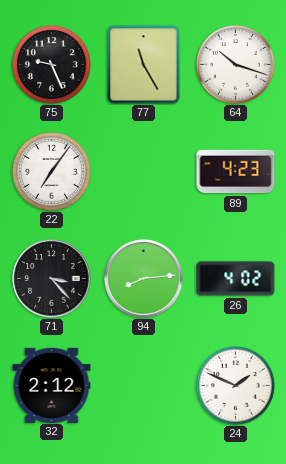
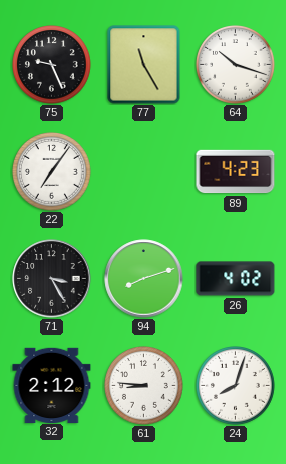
71: 3:23 -> 3:25 (52, 279)
94: 8:14 -> 8:12 (144, 279)
61: none -> 8:46 (144, 386)
24: 1:49 -> 8:03 (236, 386)
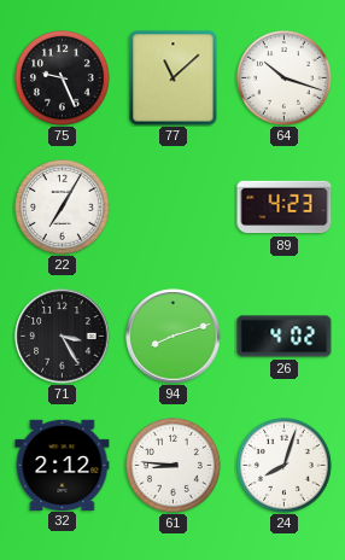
77: 11:25 -> 11:08 (174, 78)
22: 7:06 -> 7:05 (63, 208)
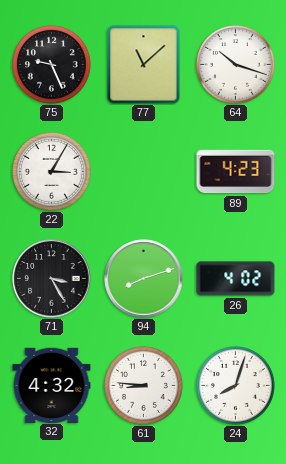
22: 7:05 -> 3:05 (52, 172)
32: 2:12 -> 4:32 (52, 385)
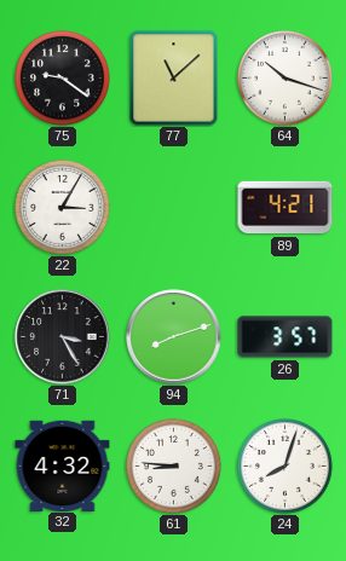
75: 9:26 -> 9:21 (63, 79)
89: 4:23 -> 4:21 (286, 208)
26: 4:02 -> 3:57 (286, 337)
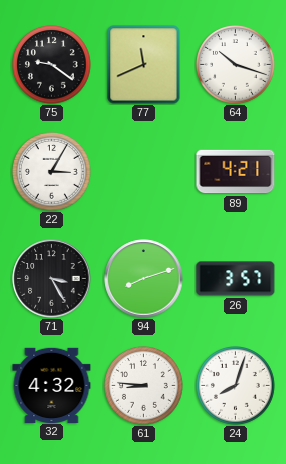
77: 11:08 -> 11:41 (144, 65)
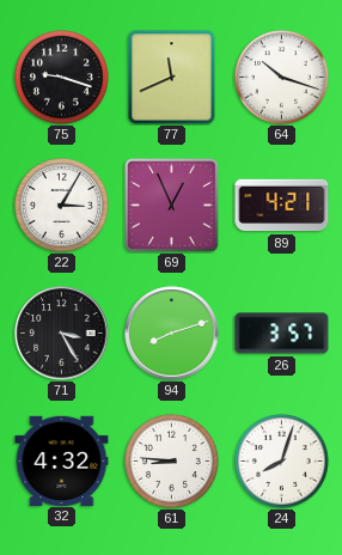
75: 9:21 -> 9:18 (62, 78)
69: none -> 12:56 (172, 206)
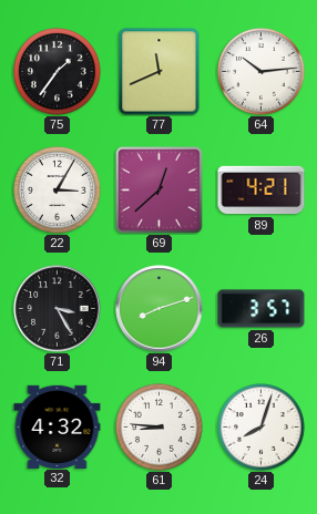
75: 9:18 -> 1:36 (58, 72)
64: 10:18 -> 10:14 (262, 72)
69: 12:56 -> 12:38 (160, 191)
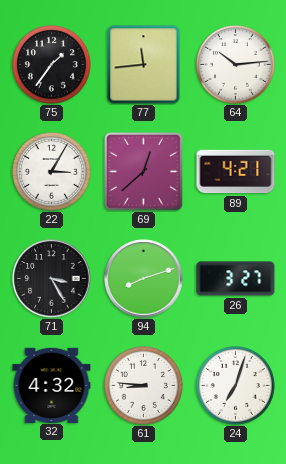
77: 11:41 -> 11:44 (144, 65)
26: 3:57 -> 3:27 (236, 279)
24: 8:03 -> 7:03 (236, 386)
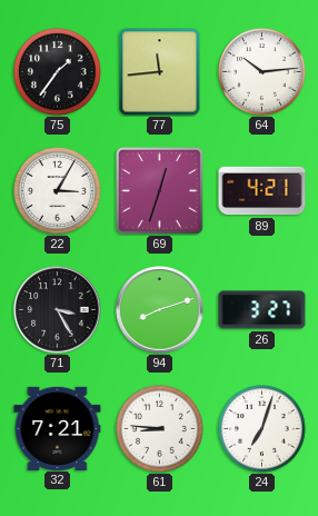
69: 12:38 -> 12:33 (160, 191)
32: 4:32 -> 7:21 (58, 428)
